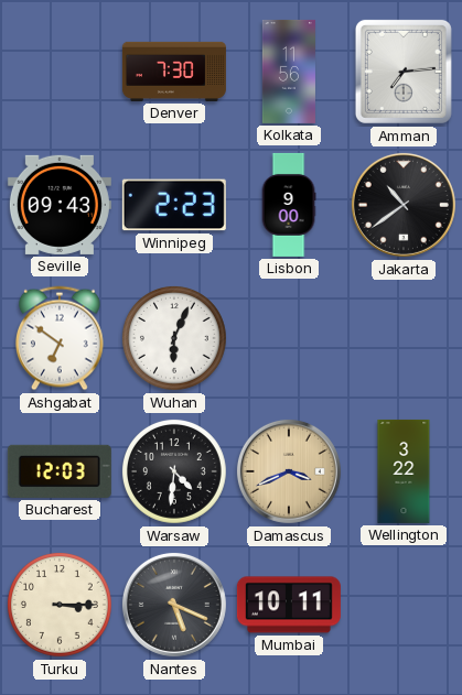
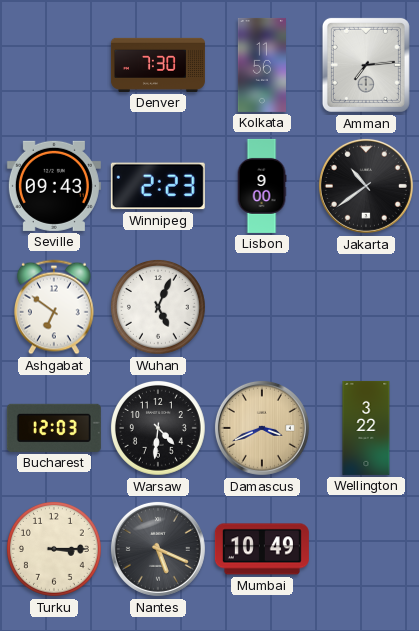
Wuhan: 6:04 -> 5:04 (158, 307)
Mumbai: 10:11 -> 10:49 (262, 549)
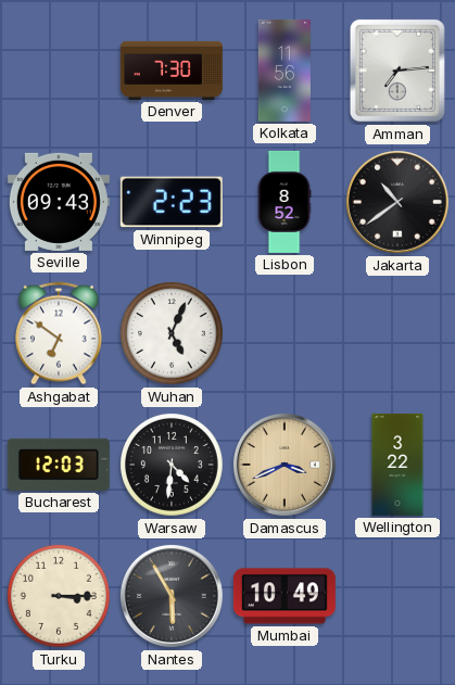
Lisbon: 9:00 -> 8:52 (285, 202)
Nantes: 5:19 -> 5:55 (172, 596)
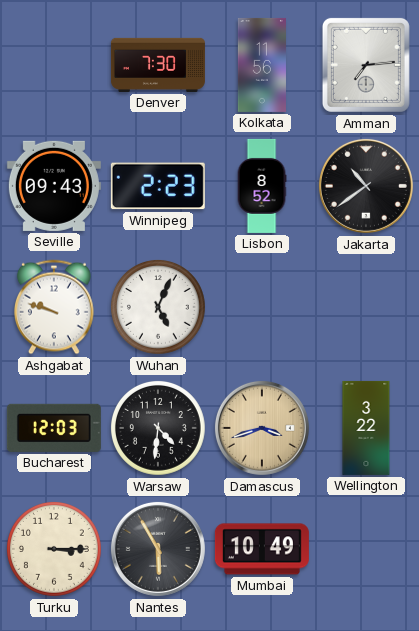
Ashgabat: 6:51 -> 9:48 (54, 307)
Damascus: 3:41 -> 3:42 (262, 428)
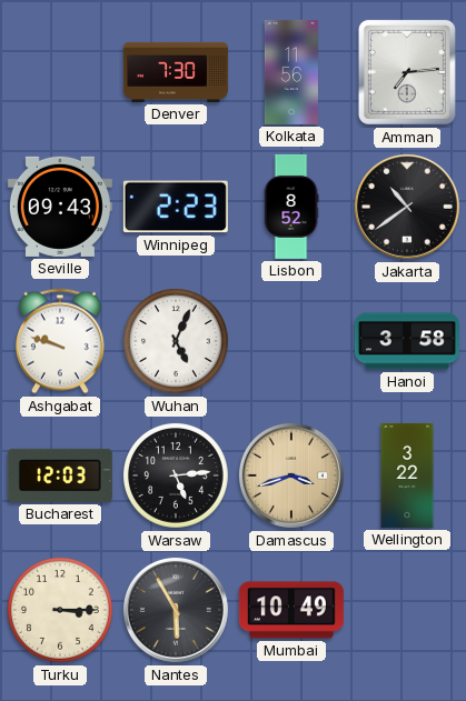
Hanoi: none -> 3:58 (407, 341)
Warsaw: 4:31 -> 5:14 (176, 475)
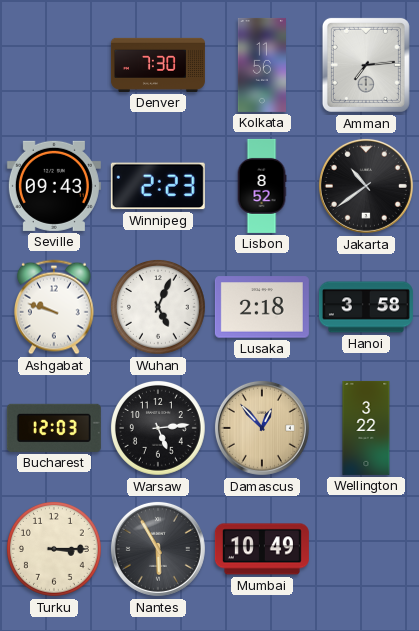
Lusaka: none -> 2:18 (262, 307)
Damascus: 3:42 -> 12:53 (262, 428)
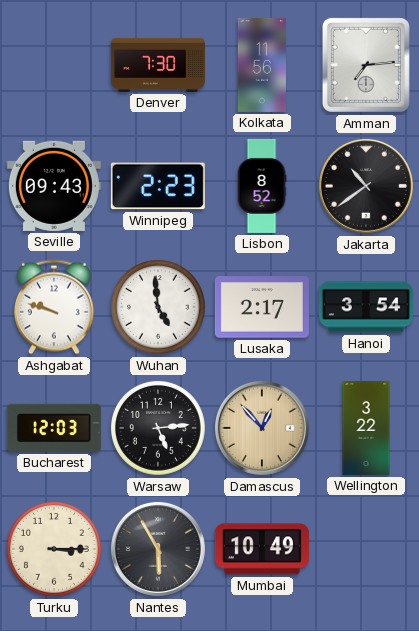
Wuhan: 5:04 -> 4:59 (158, 307)
Lusaka: 2:18 -> 2:17 (262, 307)
Hanoi: 3:58 -> 3:54 (366, 307)
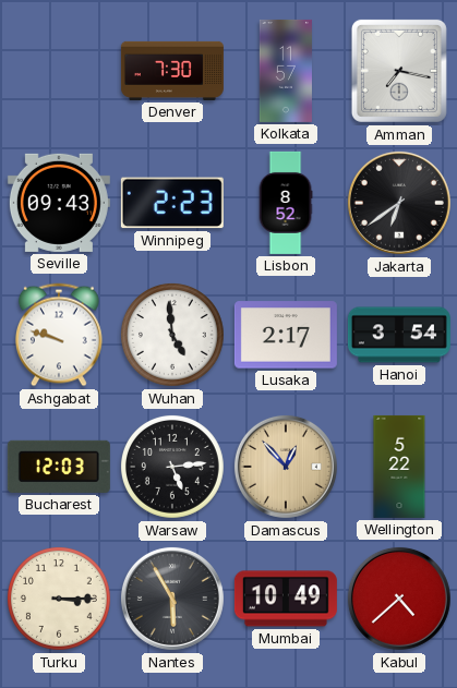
Kolkata: 11:56 -> 11:57 (286, 71)
Amman: 7:14 -> 7:17 (399, 71)
Jakarta: 10:39 -> 6:39 (399, 203)
Wellington: 3:22 -> 5:22 (399, 467)
Kabul: none -> 4:38 (399, 599)
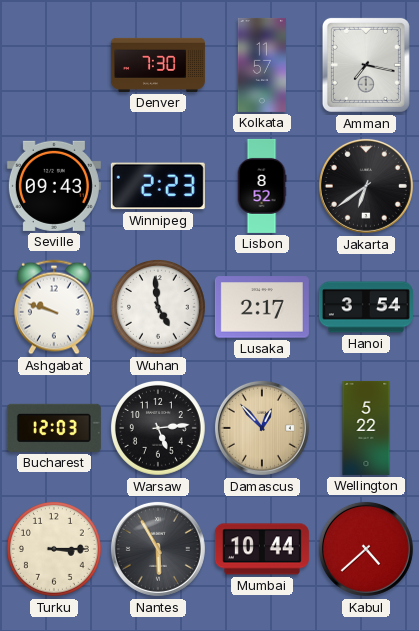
Mumbai: 10:49 -> 10:44 (262, 549)
